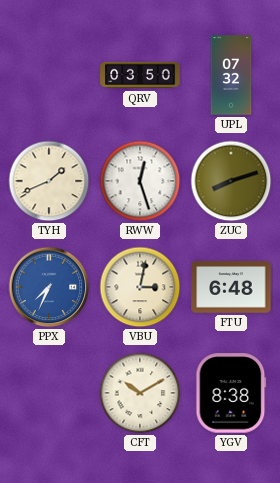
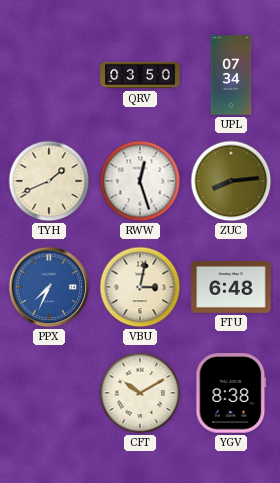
UPL: 07:32 -> 07:34 (231, 75)
ZUC: 8:12 -> 8:14 (231, 181)
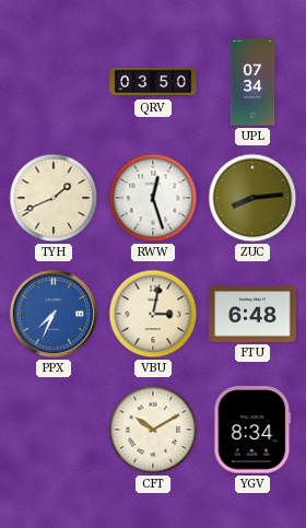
YGV: 8:38 -> 8:34 (252, 430)
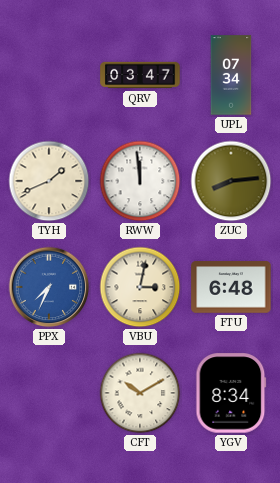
QRV: 03:50 -> 03:47 (140, 75)
RWW: 12:27 -> 11:59 (140, 181)
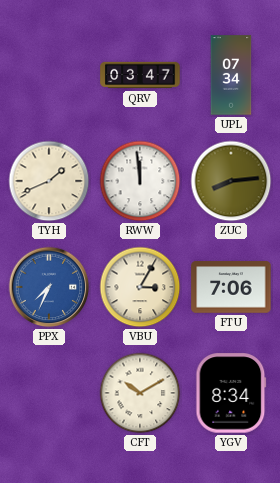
VBU: 3:02 -> 3:05 (140, 287)
FTU: 6:48 -> 7:06 (231, 287)
